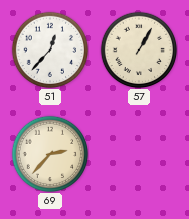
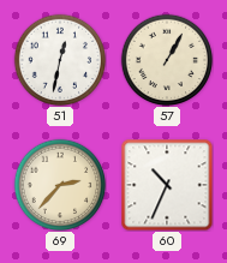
51: 12:37 -> 12:32 (60, 60)
60: none -> 10:34 (167, 185)
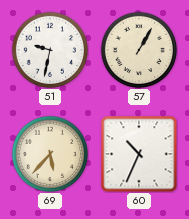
51: 12:32 -> 9:32 (50, 50)
69: 2:37 -> 5:37 (50, 154)
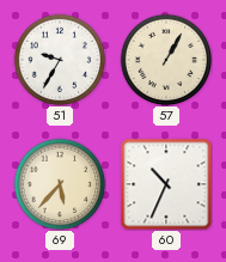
51: 9:32 -> 9:35 (60, 60)
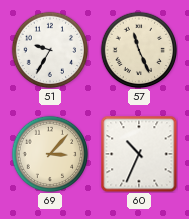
57: 1:05 -> 11:26 (139, 50)
69: 5:37 -> 3:07 (50, 154)
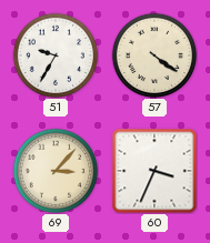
57: 11:26 -> 4:21 (154, 55)
60: 10:34 -> 3:34 (154, 171)
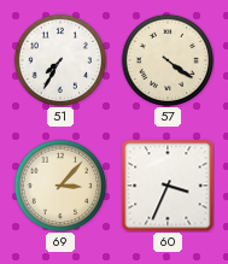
51: 9:35 -> 7:35 (60, 60)
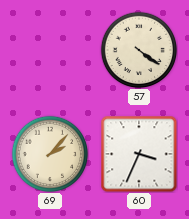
51: 7:35 -> none (60, 60)
69: 3:07 -> 2:07 (50, 154)
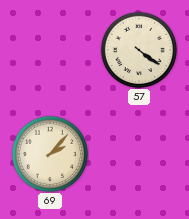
60: 3:34 -> none (139, 154)
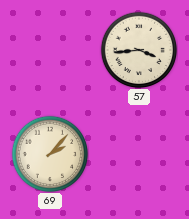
57: 4:21 -> 3:44 (139, 50)
